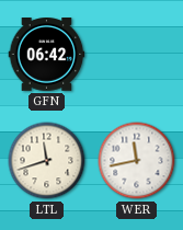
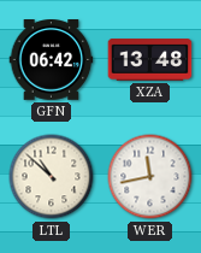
XZA: none -> 13:48 (150, 60)
LTL: 11:42 -> 10:52 (52, 177)
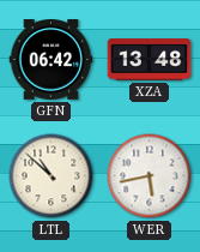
WER: 11:43 -> 5:43 (150, 176)
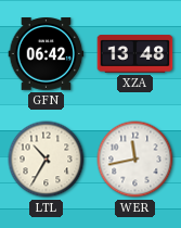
LTL: 10:52 -> 10:35 (47, 160)
WER: 5:43 -> 11:43 (135, 160)
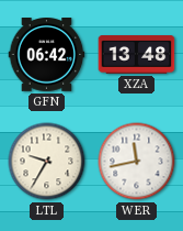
LTL: 10:35 -> 9:35 (47, 162)
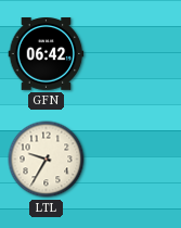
XZA: 13:48 -> none (137, 55)
WER: 11:43 -> none (137, 162)
